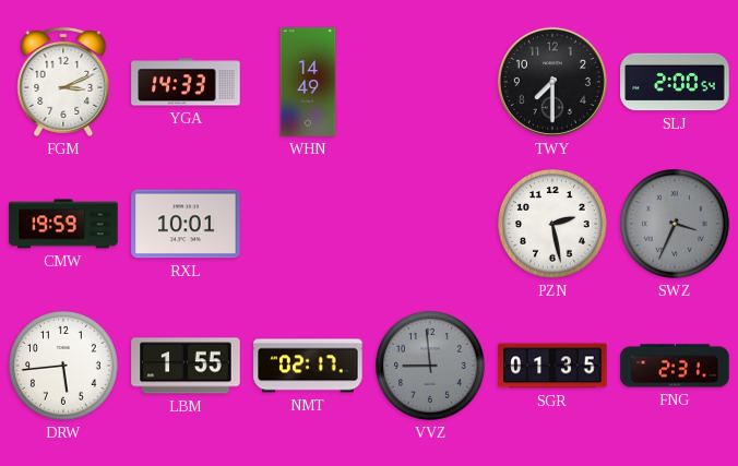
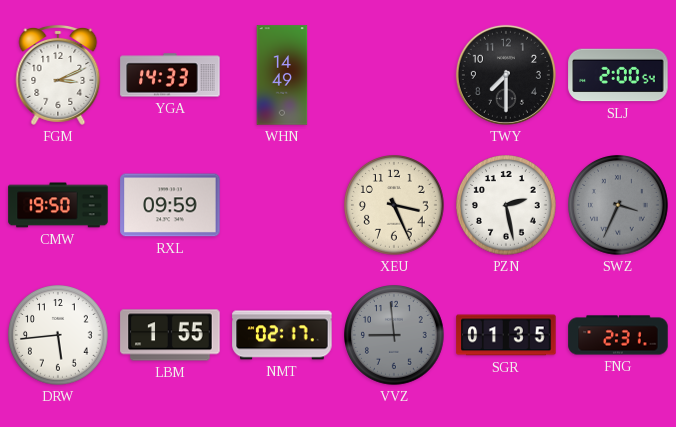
CMW: 19:59 -> 19:50 (58, 205)
RXL: 10:01 -> 09:59 (170, 205)
XEU: none -> 3:26 (395, 206)
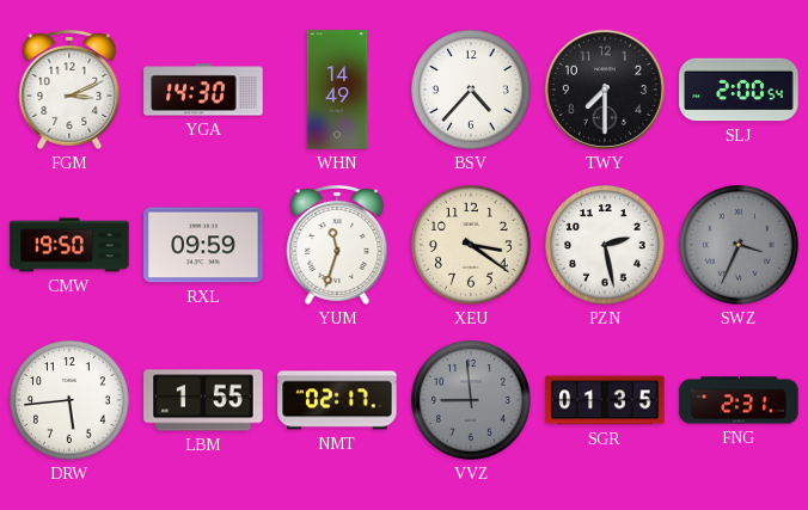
YGA: 14:33 -> 14:30 (203, 90)
BSV: none -> 4:37 (472, 91)
YUM: none -> 11:33 (337, 245)
XEU: 3:26 -> 3:21 (472, 246)
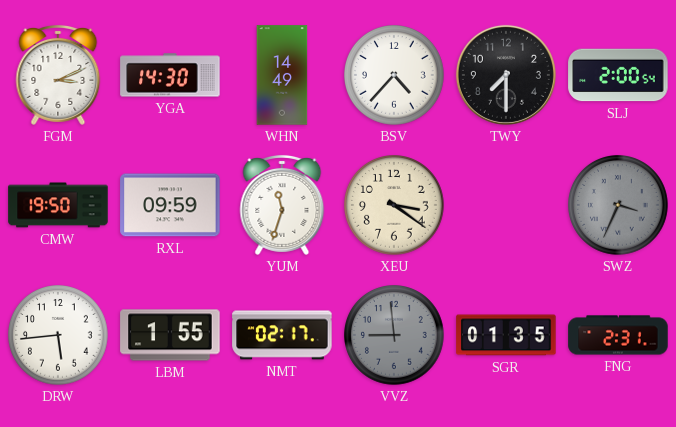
PZN: 2:28 -> none (606, 246)
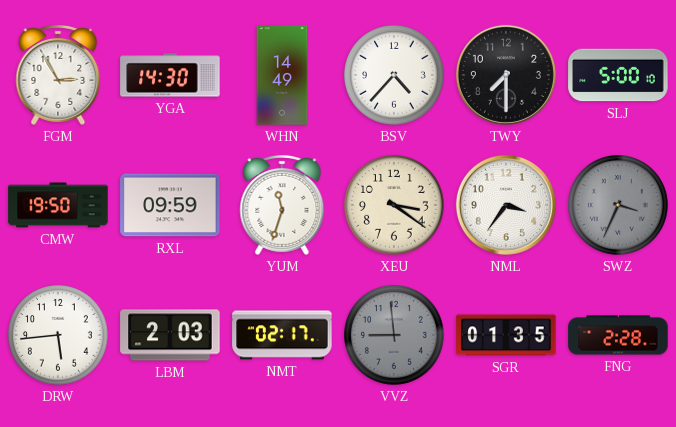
FGM: 3:11 -> 2:55 (58, 75)
SLJ: 2:00 -> 5:00 (618, 75)
NML: none -> 3:36 (506, 205)
LBM: 1:55 -> 2:03 (170, 335)
FNG: 2:31 -> 2:28 (618, 335)
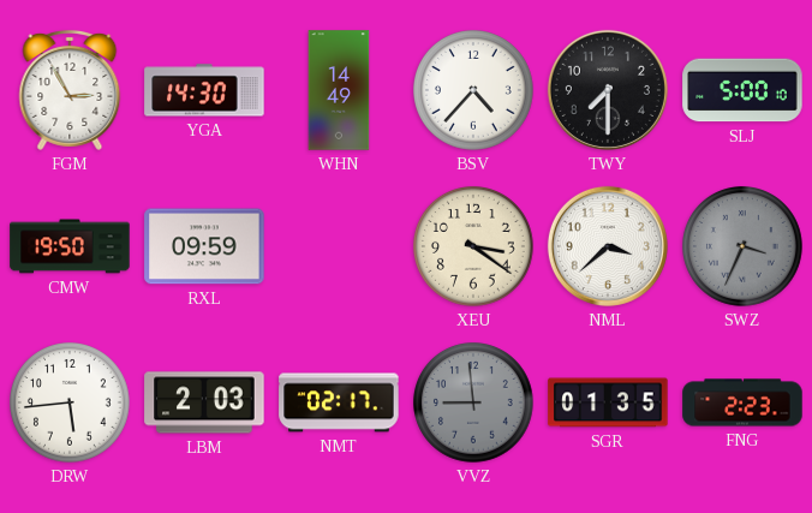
YUM: 11:33 -> none (282, 205)
NML: 3:36 -> 3:38 (608, 246)
FNG: 2:28 -> 2:23 (742, 402)
